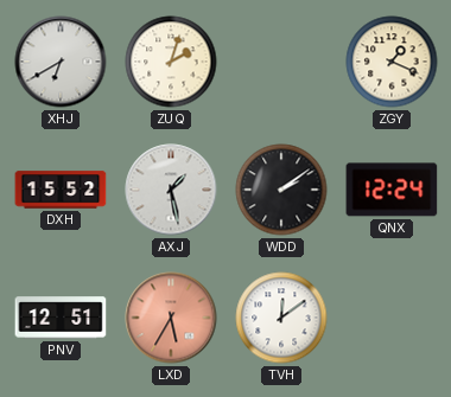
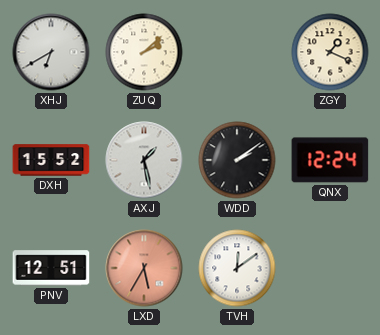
ZUQ: 2:03 -> 2:08 (144, 52)
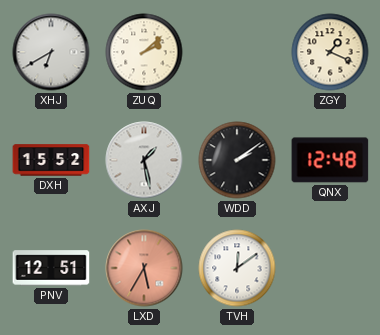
QNX: 12:24 -> 12:48 (330, 160)
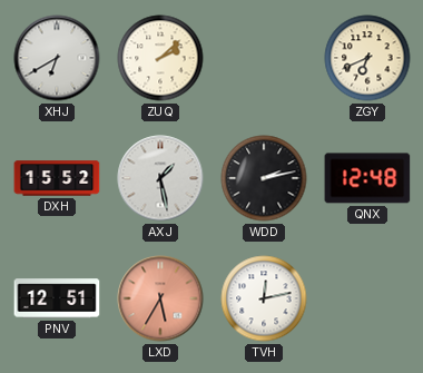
ZGY: 1:19 -> 6:41 (367, 58)
WDD: 2:09 -> 2:13 (264, 178)
TVH: 12:09 -> 12:13 (264, 298)
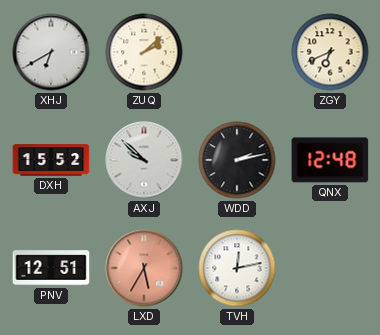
AXJ: 1:28 -> 9:52 (144, 160)
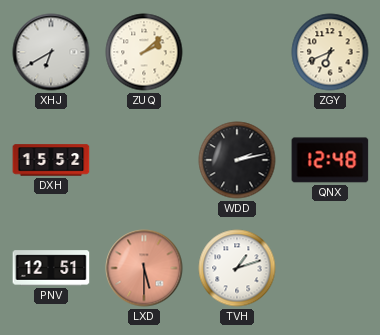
AXJ: 9:52 -> none (144, 160)
LXD: 5:35 -> 5:30 (144, 268)
TVH: 12:13 -> 1:12 (237, 268)
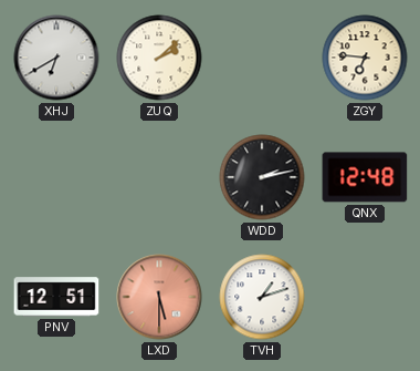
ZGY: 6:41 -> 6:46 (365, 58)
DXH: 15:52 -> none (51, 160)
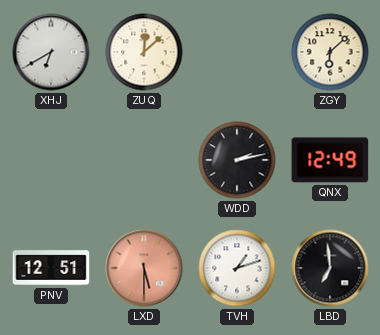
ZUQ: 2:08 -> 12:08 (144, 52)
ZGY: 6:46 -> 6:08 (330, 52)
QNX: 12:48 -> 12:49 (330, 160)
LBD: none -> 6:59 (330, 268)
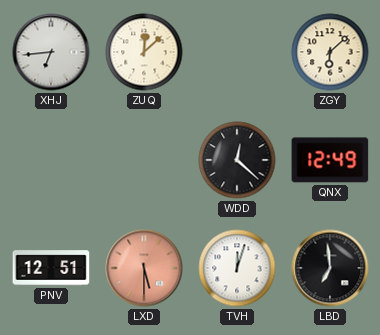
XHJ: 6:40 -> 6:44 (51, 52)
WDD: 2:13 -> 12:22 (237, 160)
TVH: 1:12 -> 12:03 (237, 268)
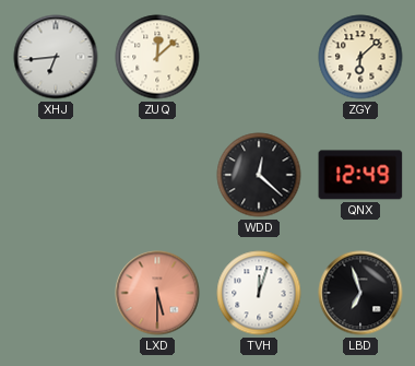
PNV: 12:51 -> none (51, 268)
LBD: 6:59 -> 6:57 (360, 293)
